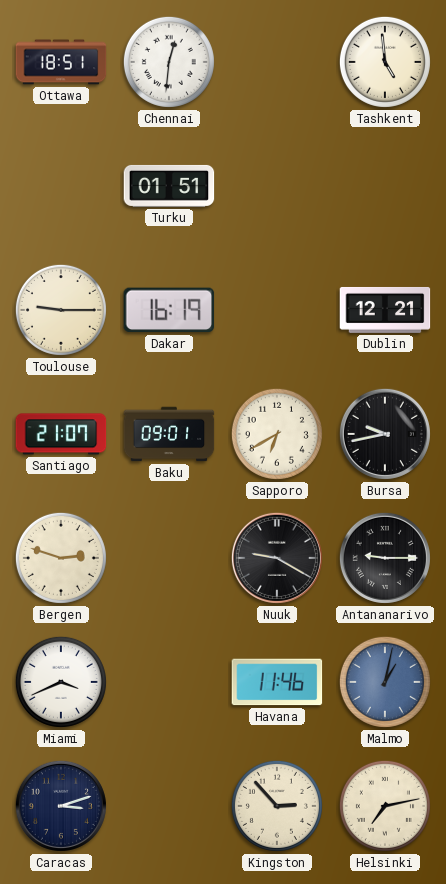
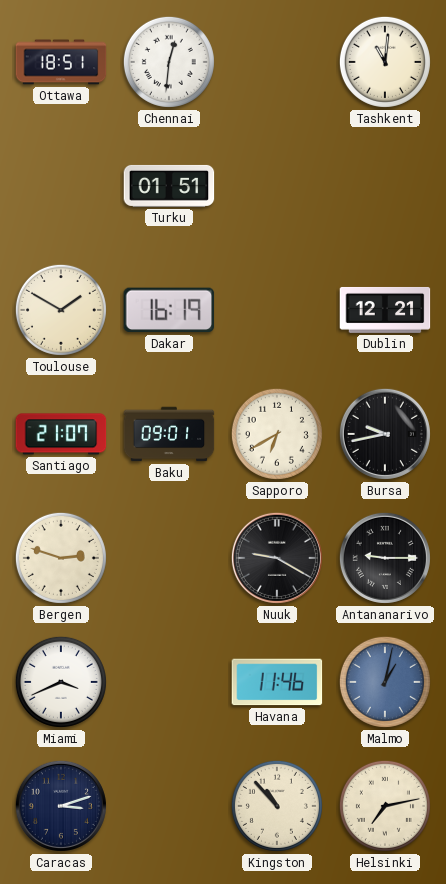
Tashkent: 4:59 -> 11:01 (385, 62)
Toulouse: 9:15 -> 1:50 (61, 310)
Kingston: 2:53 -> 10:53 (277, 806)
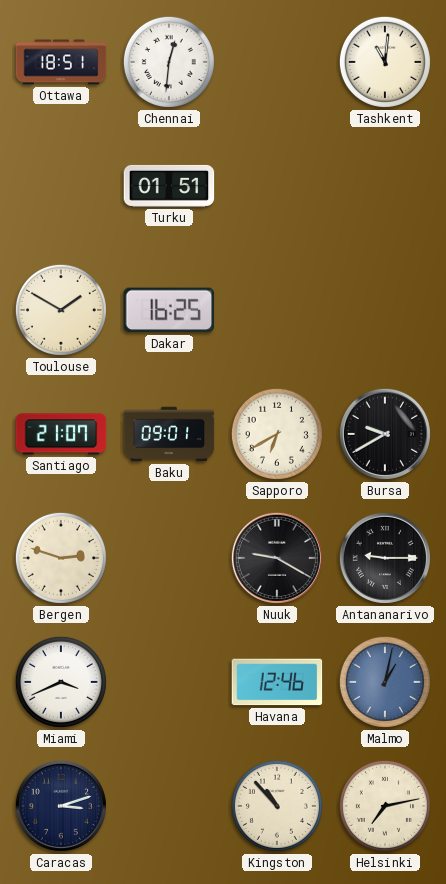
Dakar: 16:19 -> 16:25 (169, 310)
Dublin: 12:21 -> none (385, 310)
Bursa: 9:43 -> 9:40 (385, 434)
Havana: 11:46 -> 12:46 (277, 682)
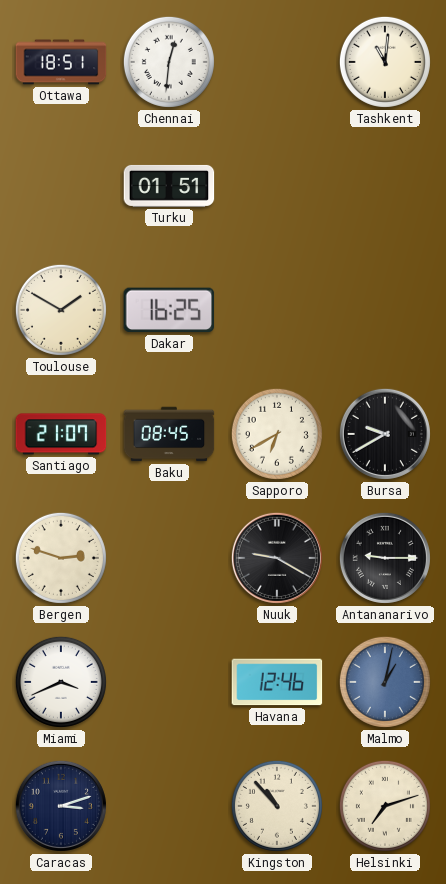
Baku: 09:01 -> 08:45 (169, 434)
Helsinki: 7:13 -> 7:12 (385, 806)
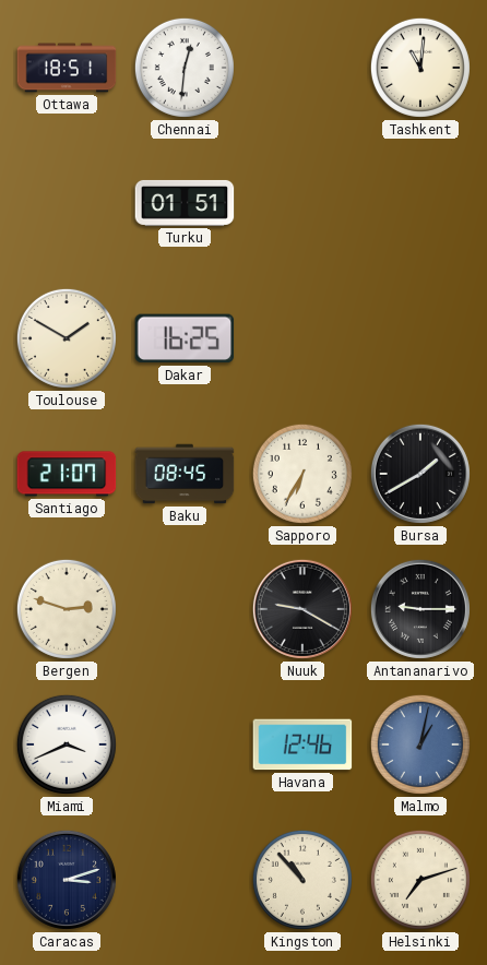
Sapporo: 6:40 -> 6:35 (302, 474)
Bursa: 9:40 -> 1:40 (420, 474)
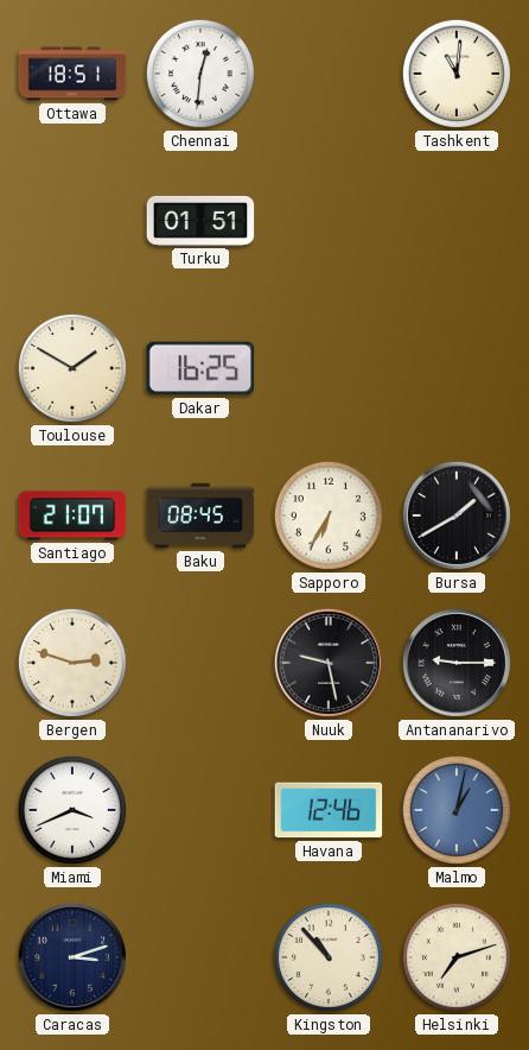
Nuuk: 9:20 -> 9:28 (329, 663)
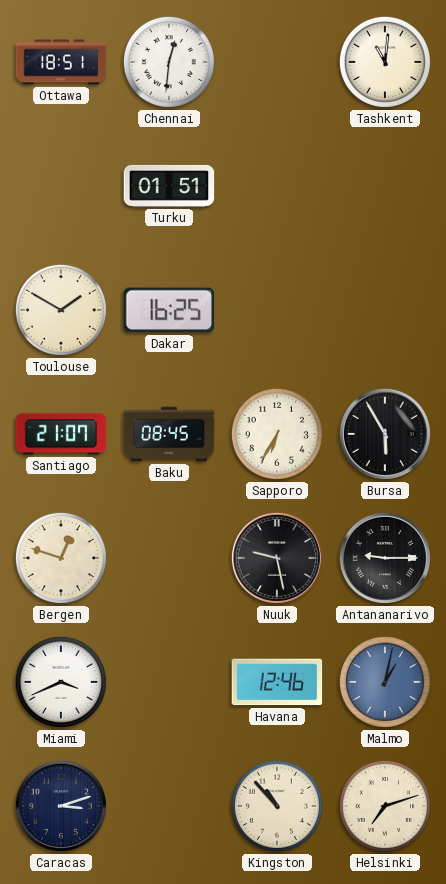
Bursa: 1:40 -> 5:55 (385, 434)
Bergen: 2:48 -> 12:48 (61, 558)
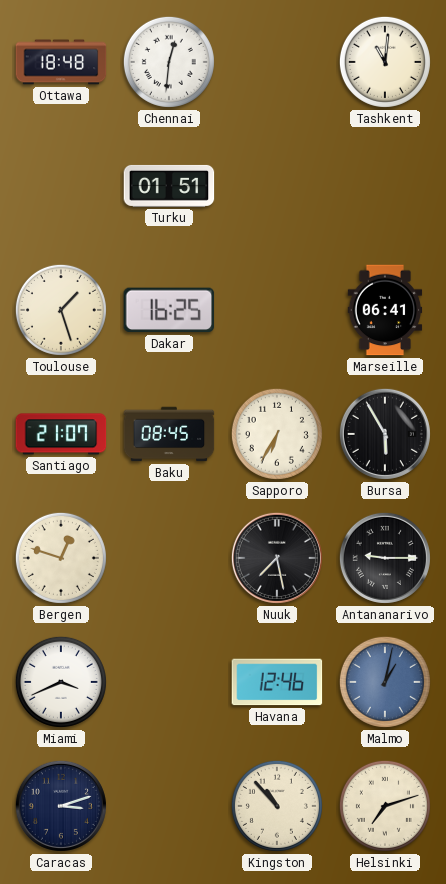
Ottawa: 18:51 -> 18:48 (61, 62)
Toulouse: 1:50 -> 1:27 (61, 310)
Marseille: none -> 06:41 (385, 310)
Nuuk: 9:28 -> 7:28 (277, 558)
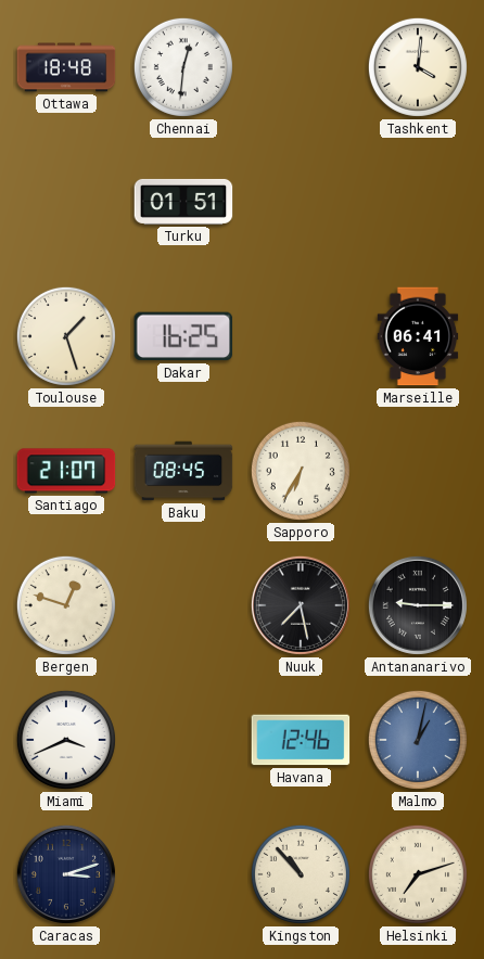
Tashkent: 11:01 -> 4:01 (418, 67)
Bursa: 5:55 -> none (385, 434)
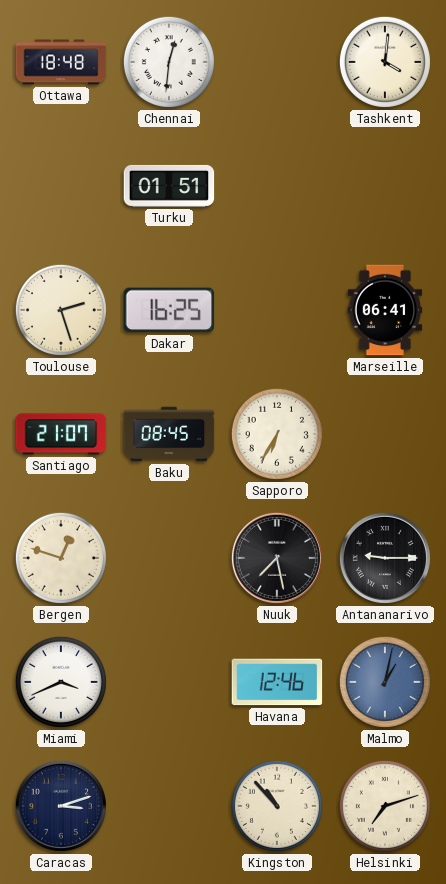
Toulouse: 1:27 -> 2:27 (61, 310)
